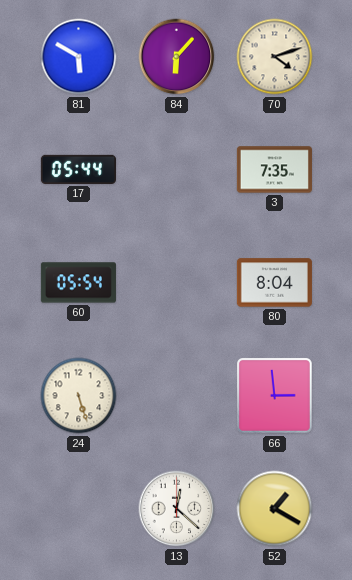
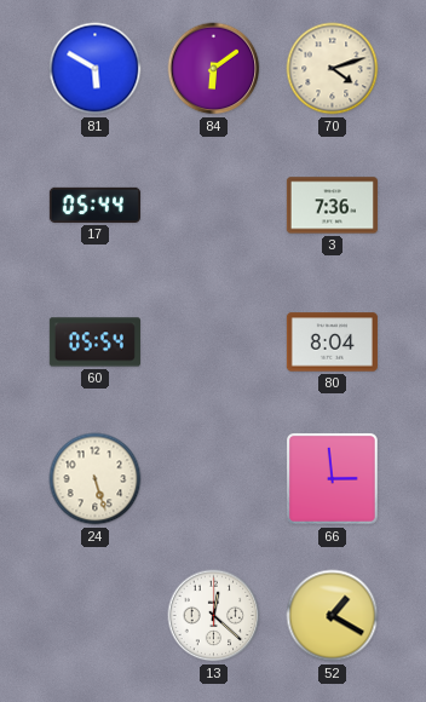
84: 6:07 -> 6:09 (214, 69)
3: 7:35 -> 7:36 (332, 206)
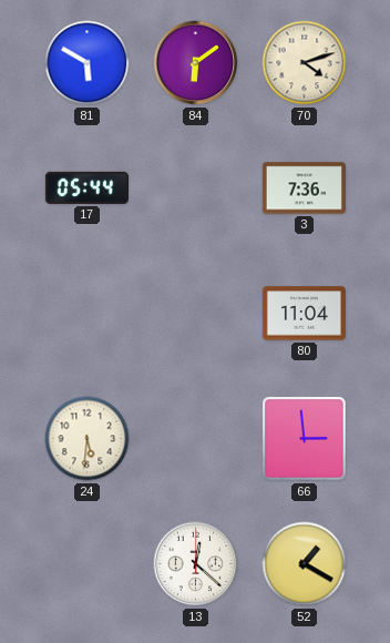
60: 05:54 -> none (94, 343)
80: 8:04 -> 11:04 (304, 314)
24: 5:27 -> 5:31 (88, 439)
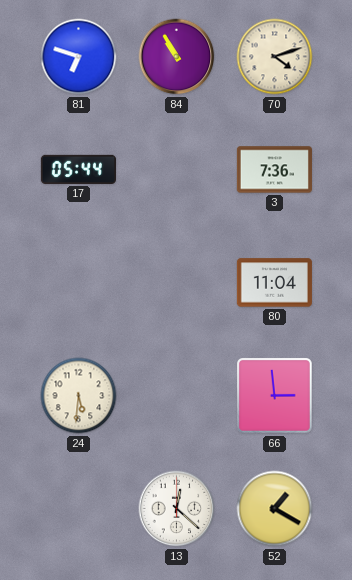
81: 5:50 -> 6:48 (79, 57)
84: 6:09 -> 10:55 (177, 57)
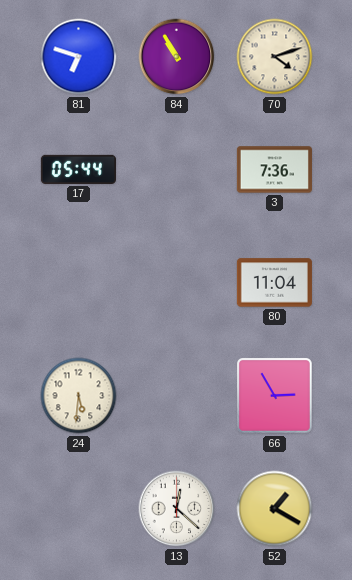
66: 2:59 -> 2:55 (274, 395)
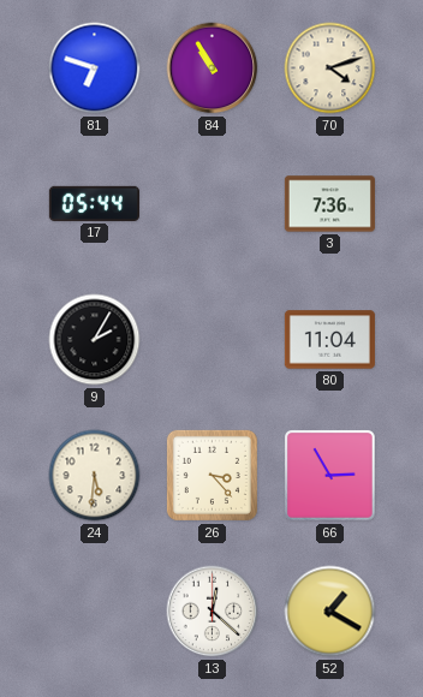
9: none -> 2:05 (95, 340)
26: none -> 3:23 (211, 475)
